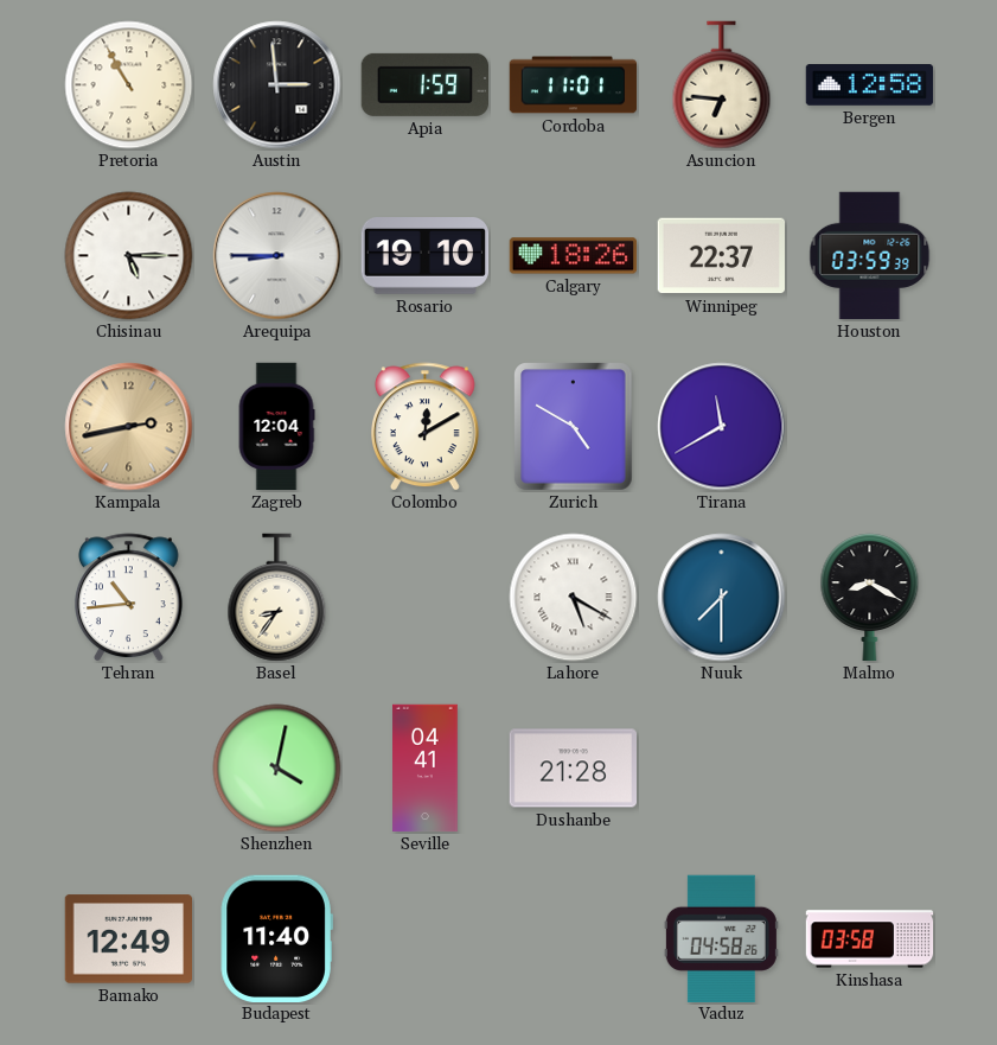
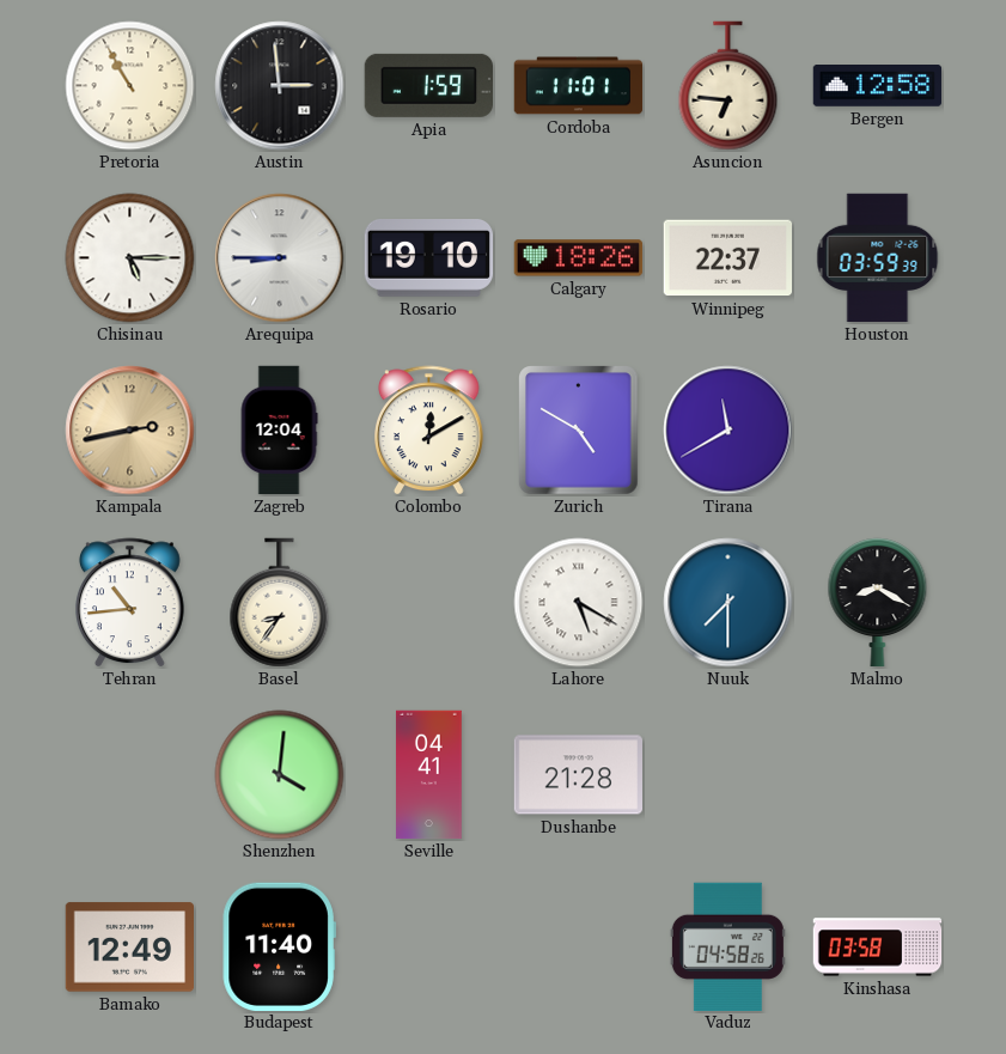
Shenzhen: 4:02 -> 4:01 (280, 775)
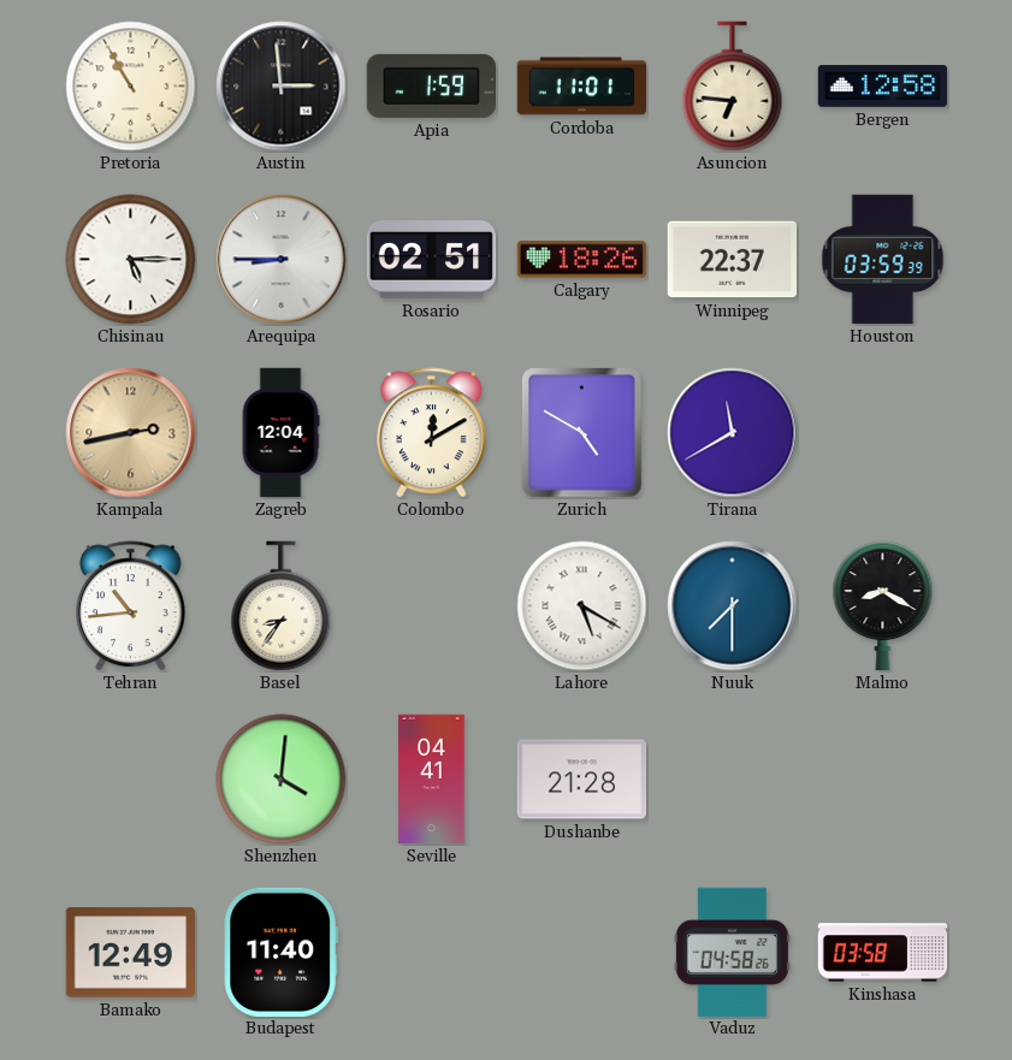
Rosario: 19:10 -> 02:51 (432, 260)
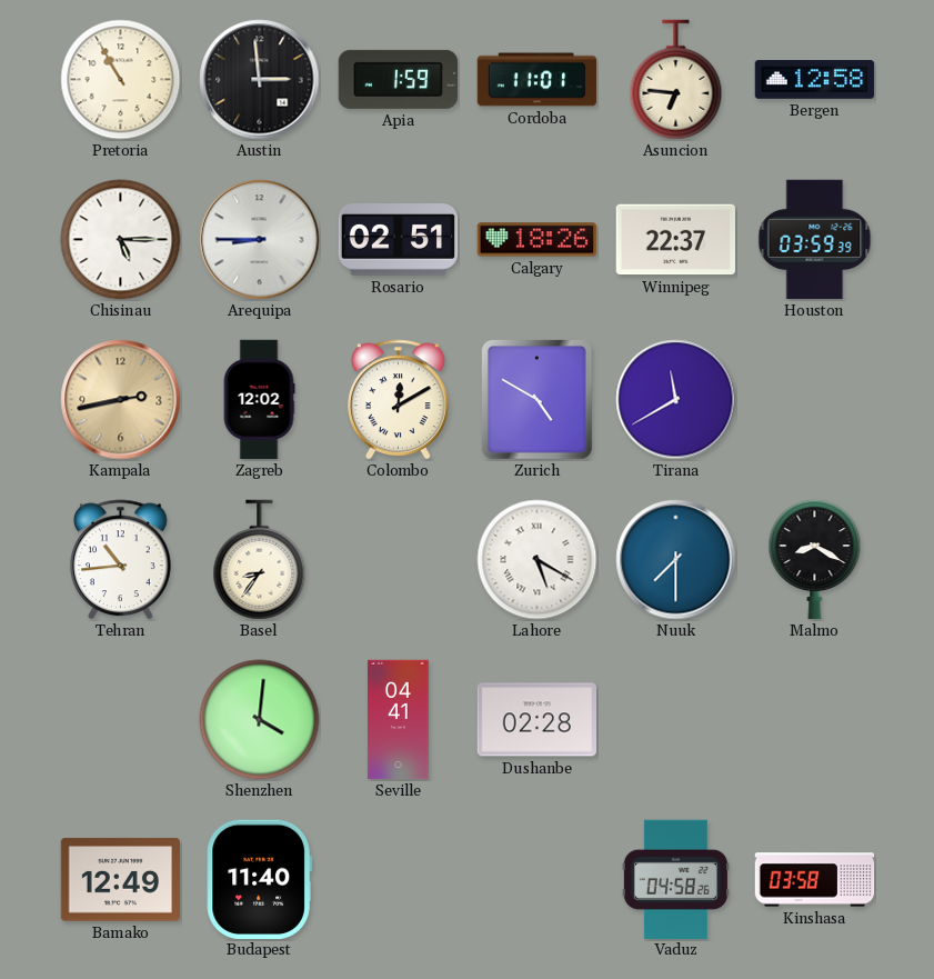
Zagreb: 12:04 -> 12:02 (259, 400)
Dushanbe: 21:28 -> 02:28 (538, 720)
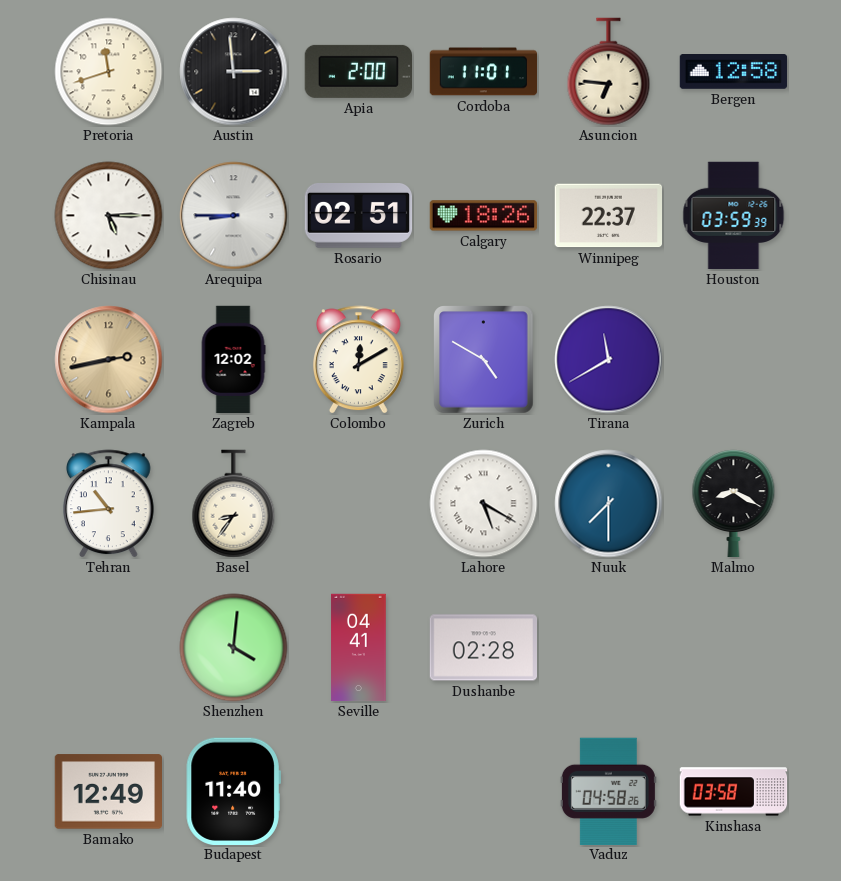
Pretoria: 10:55 -> 11:42 (109, 72)
Apia: 1:59 -> 2:00 (358, 71)
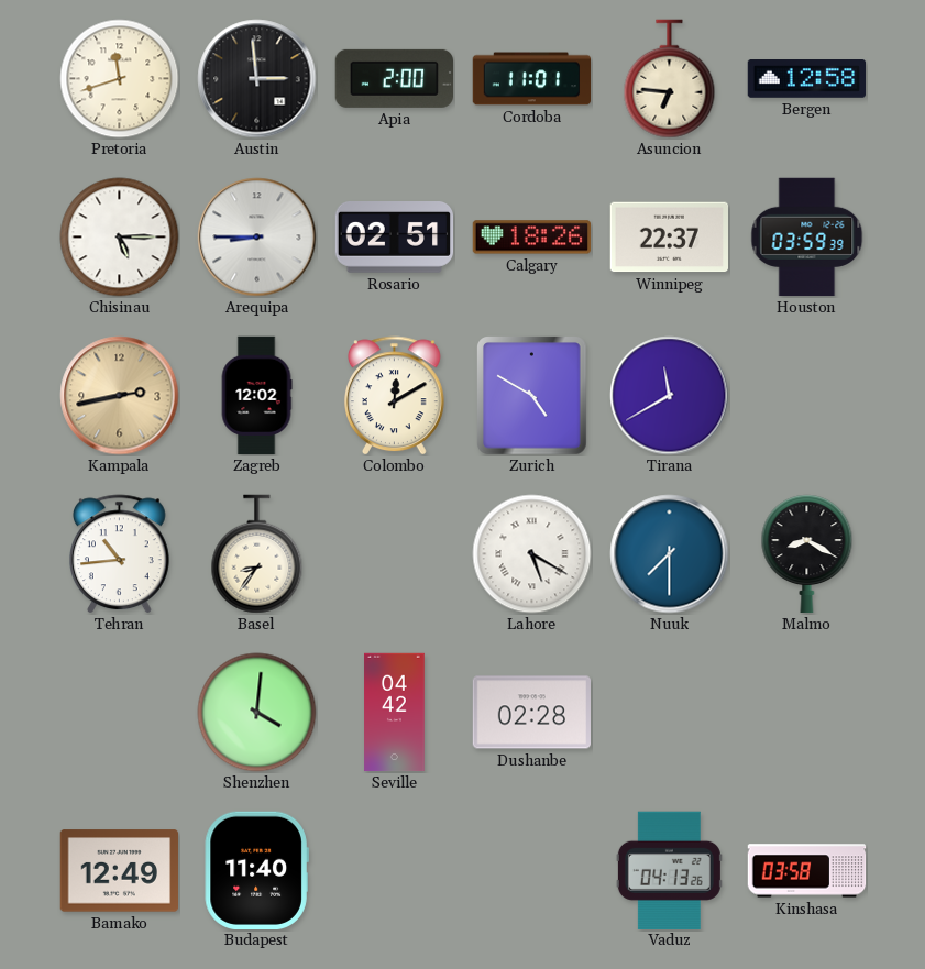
Seville: 04:41 -> 04:42 (395, 713)
Vaduz: 04:58 -> 04:13 (669, 870)
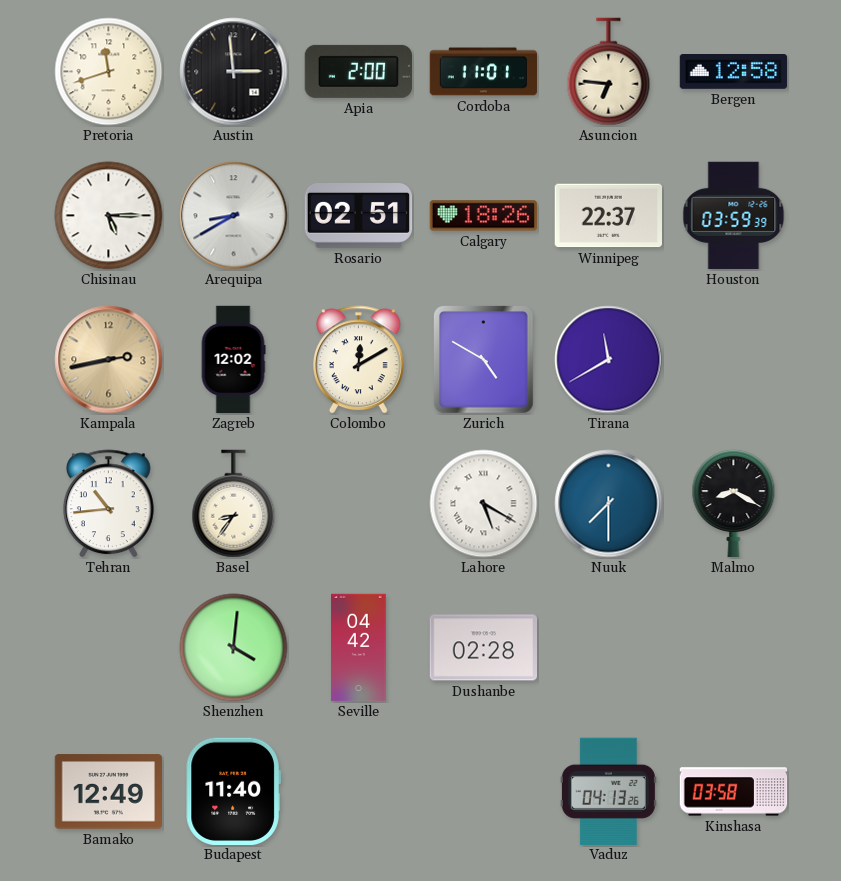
Arequipa: 8:45 -> 8:40 (234, 216)
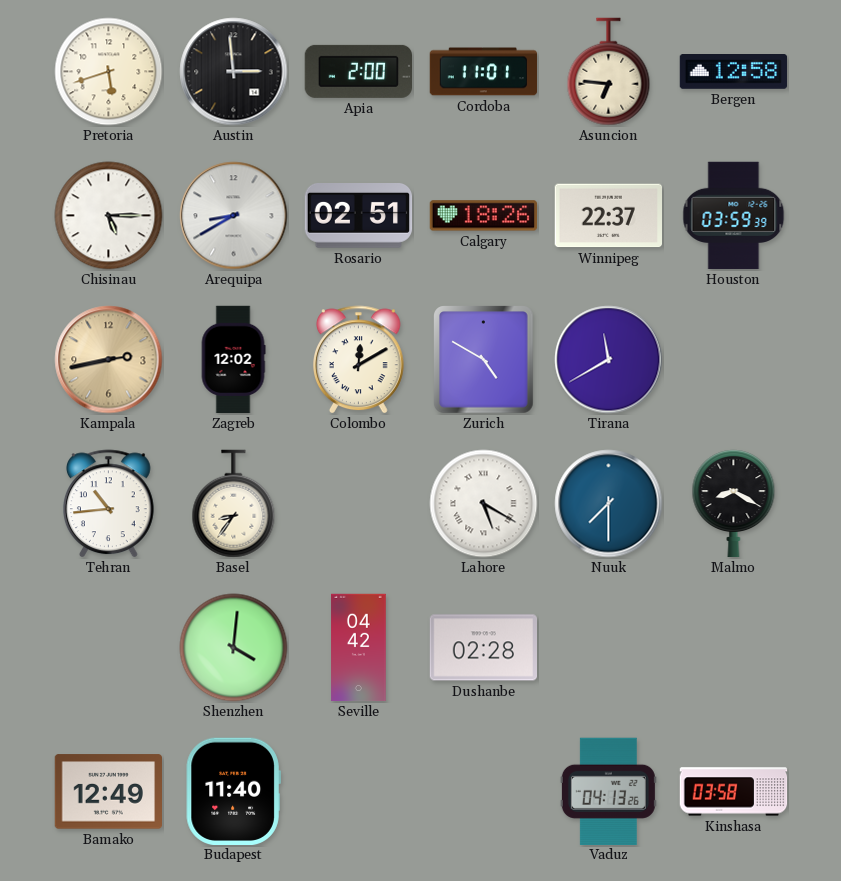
Pretoria: 11:42 -> 5:42 (109, 72)
